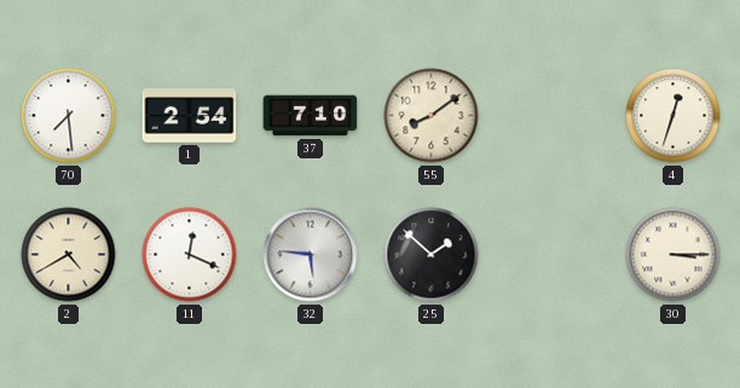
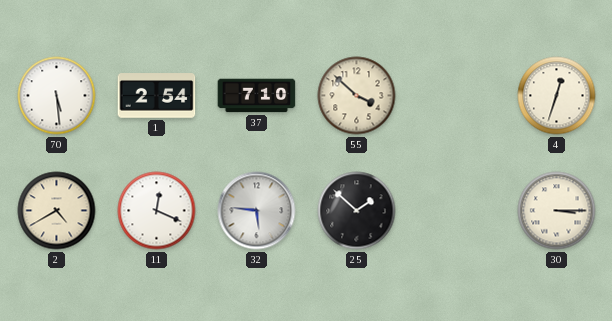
70: 7:29 -> 5:29 (57, 96)
55: 8:09 -> 3:52 (357, 96)
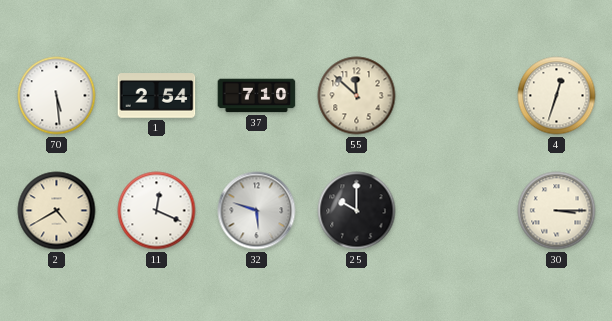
55: 3:52 -> 11:52 (357, 96)
32: 5:46 -> 5:48 (257, 211)
25: 1:52 -> 10:00 (357, 211)
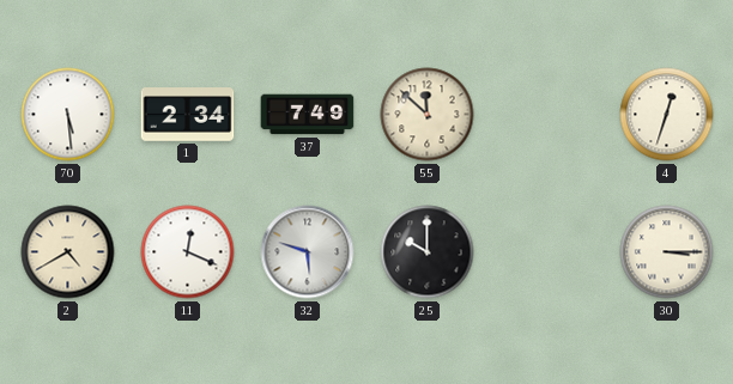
1: 2:54 -> 2:34 (188, 115)
37: 7:10 -> 7:49 (308, 115)
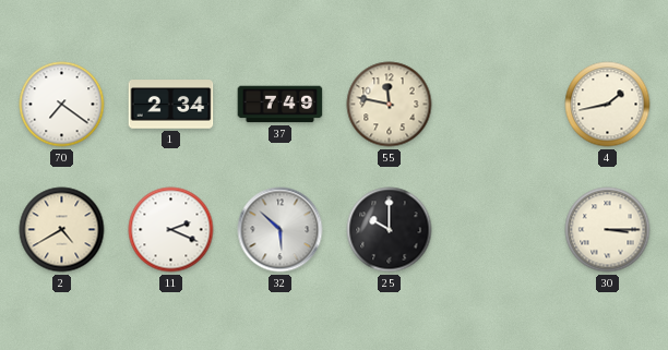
70: 5:29 -> 7:21 (62, 105)
55: 11:52 -> 11:47 (390, 105)
4: 12:33 -> 1:43 (608, 105)
11: 12:19 -> 2:19 (171, 230)
32: 5:48 -> 5:52 (281, 230)
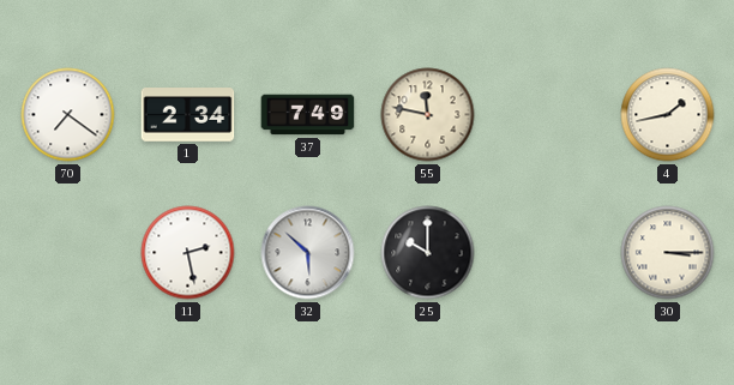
2: 4:40 -> none (62, 230)
11: 2:19 -> 2:28 (188, 253)
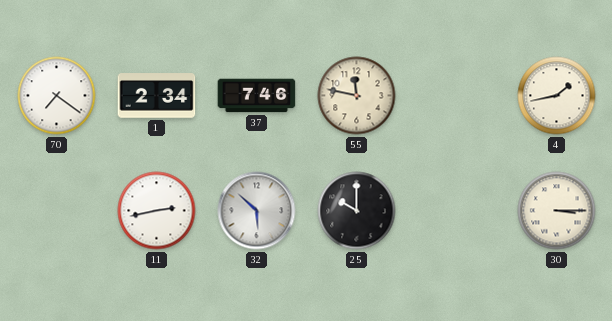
37: 7:49 -> 7:46 (257, 96)
11: 2:28 -> 2:43 (157, 211)
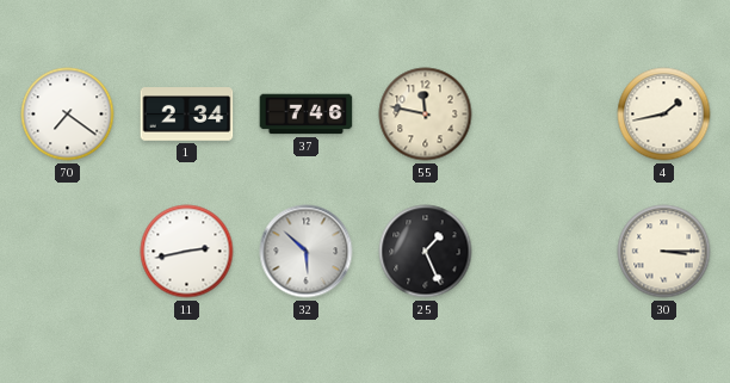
25: 10:00 -> 1:26 (426, 252)
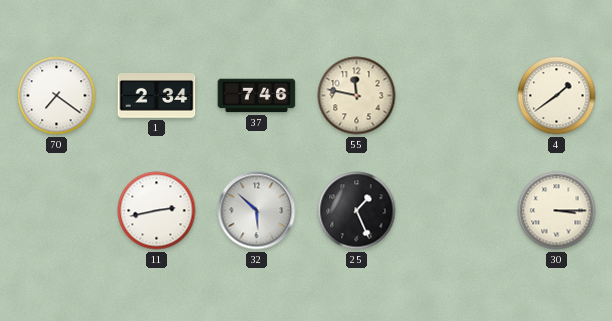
4: 1:43 -> 1:39 (557, 96)
